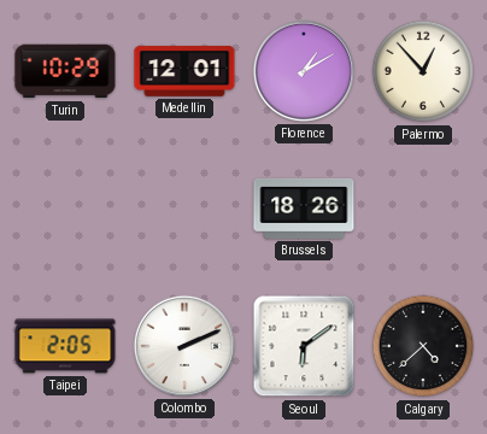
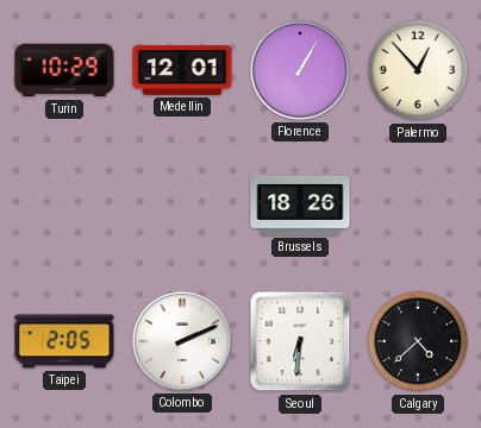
Florence: 1:10 -> 1:05 (300, 70)
Seoul: 6:09 -> 6:31 (300, 341)
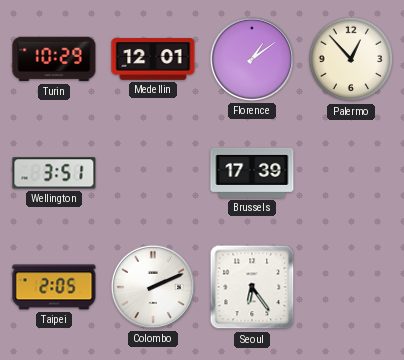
Florence: 1:05 -> 1:09 (252, 59)
Wellington: none -> 3:51 (54, 173)
Brussels: 18:26 -> 17:39 (252, 173)
Seoul: 6:31 -> 6:24 (252, 287)
Calgary: 4:38 -> none (418, 341)
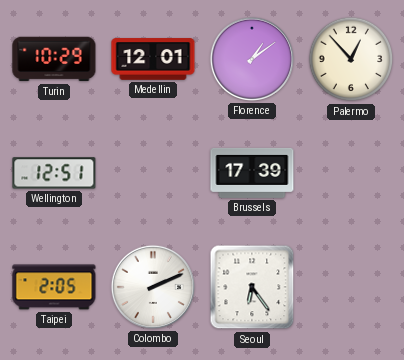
Wellington: 3:51 -> 12:51 (54, 173)
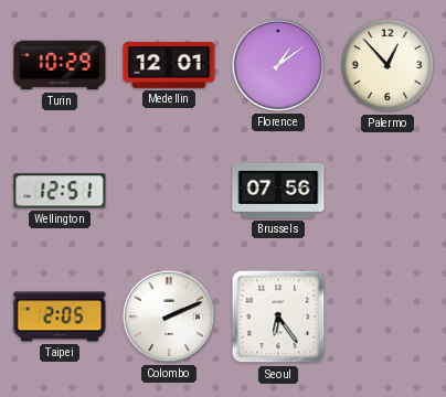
Brussels: 17:39 -> 07:56 (278, 191)
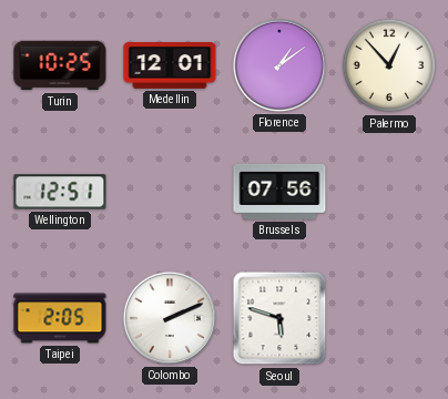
Turin: 10:29 -> 10:25 (60, 65)
Seoul: 6:24 -> 5:48 (279, 318)
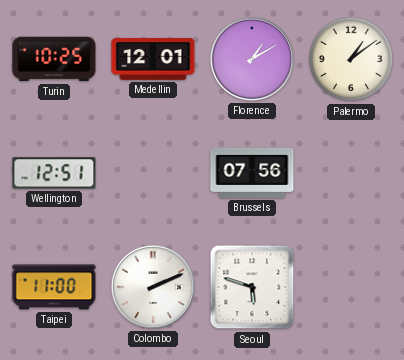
Florence: 1:09 -> 1:10 (252, 59)
Palermo: 12:53 -> 1:09 (351, 59)
Taipei: 2:05 -> 11:00 (54, 287)
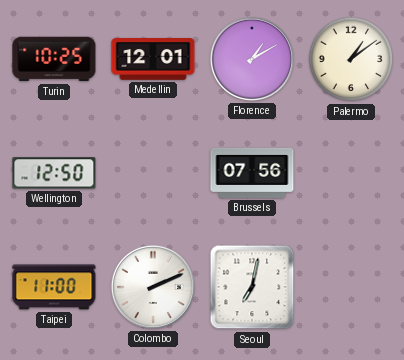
Wellington: 12:51 -> 12:50 (54, 173)
Seoul: 5:48 -> 7:02 (252, 287)
